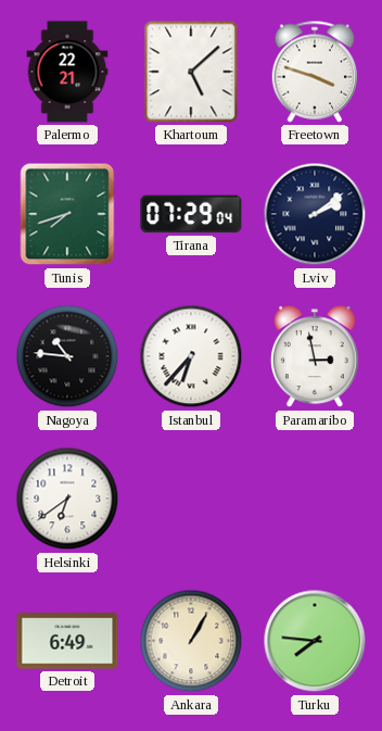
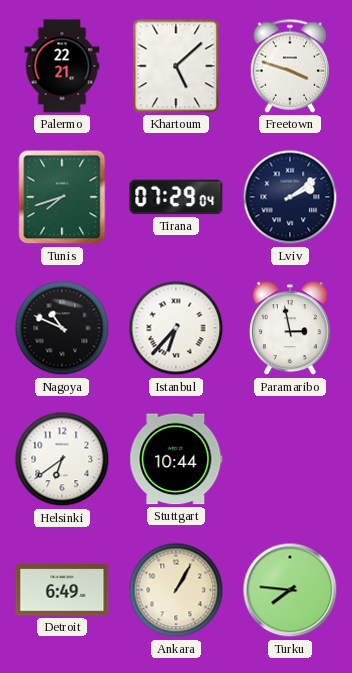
Nagoya: 10:46 -> 10:49 (62, 328)
Stuttgart: none -> 10:44 (176, 459)
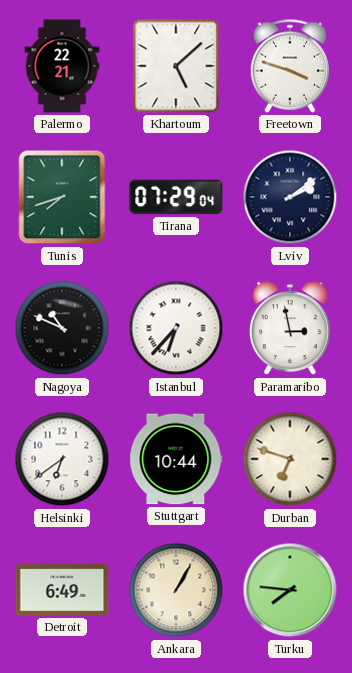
Durban: none -> 6:48 (290, 459)
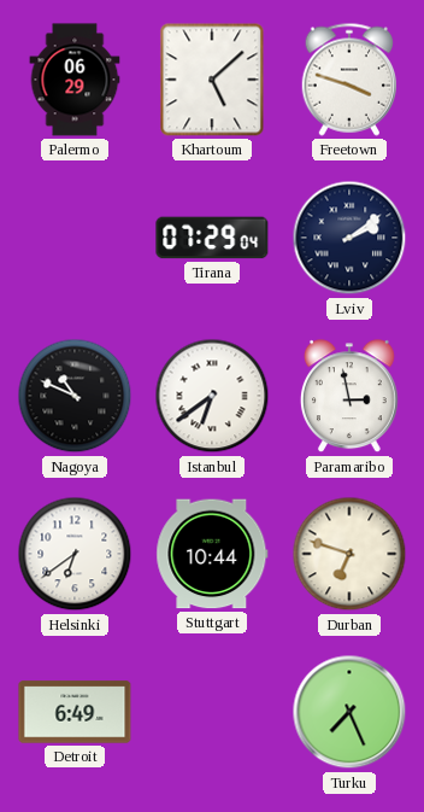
Palermo: 22:21 -> 06:29 (75, 80)
Tunis: 7:42 -> none (62, 197)
Istanbul: 6:37 -> 6:39 (212, 396)
Ankara: 1:05 -> none (176, 590)
Turku: 7:46 -> 7:26 (349, 712)
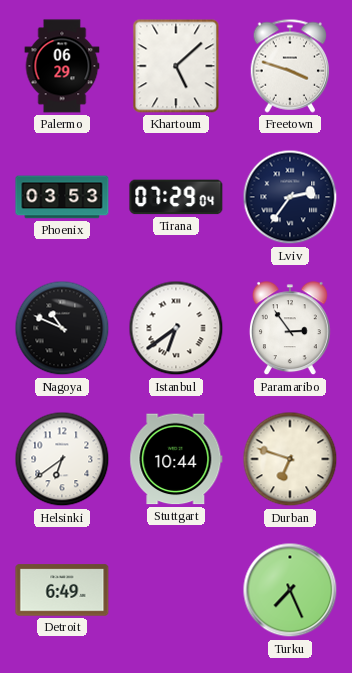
Phoenix: none -> 03:53 (62, 197)
Lviv: 2:09 -> 2:36 (290, 197)
Paramaribo: 2:58 -> 2:54 (290, 329)
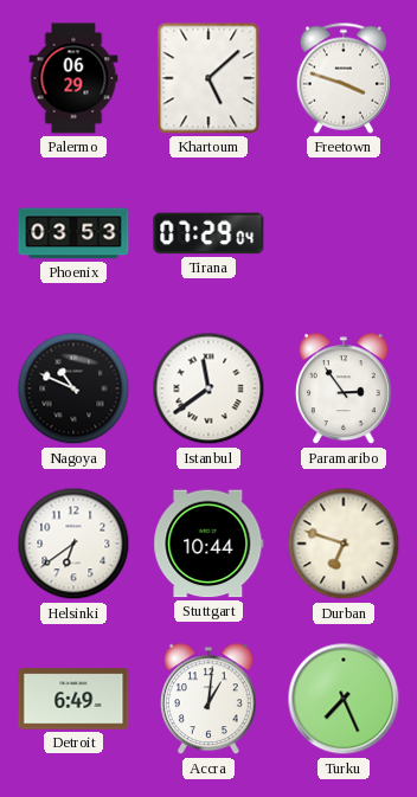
Lviv: 2:36 -> none (290, 197)
Istanbul: 6:39 -> 11:39 (208, 388)
Accra: none -> 1:01 (208, 700)
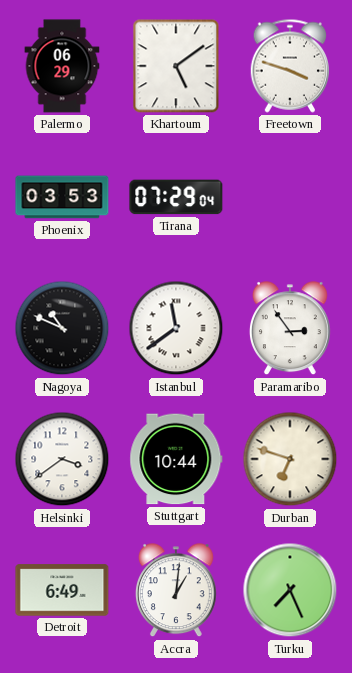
Khartoum: 5:08 -> 5:09 (176, 66)
Helsinki: 6:39 -> 3:39 (62, 459)
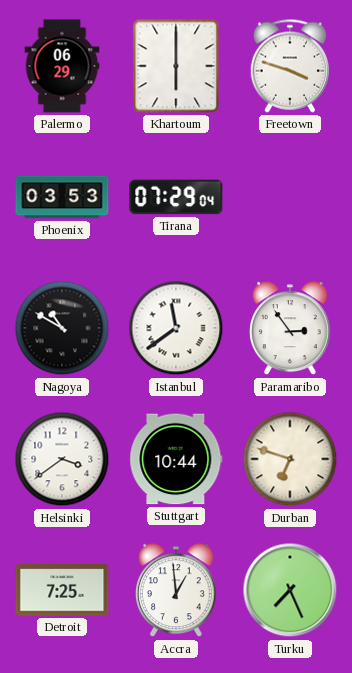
Khartoum: 5:09 -> 6:00 (176, 66)
Nagoya: 10:49 -> 10:50 (62, 328)
Detroit: 6:49 -> 7:25 (62, 590)
Accra: 1:01 -> 12:59 (176, 591)
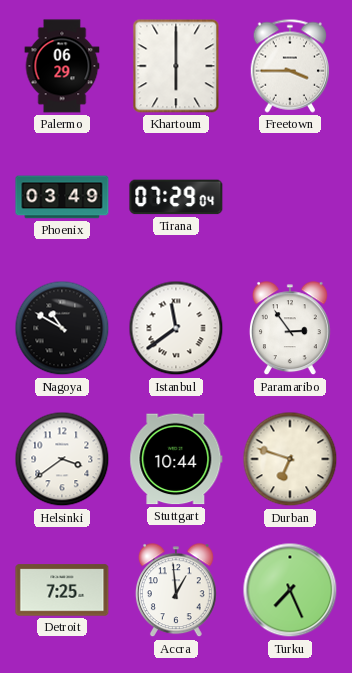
Freetown: 3:48 -> 3:45 (290, 66)
Phoenix: 03:53 -> 03:49 (62, 197)
